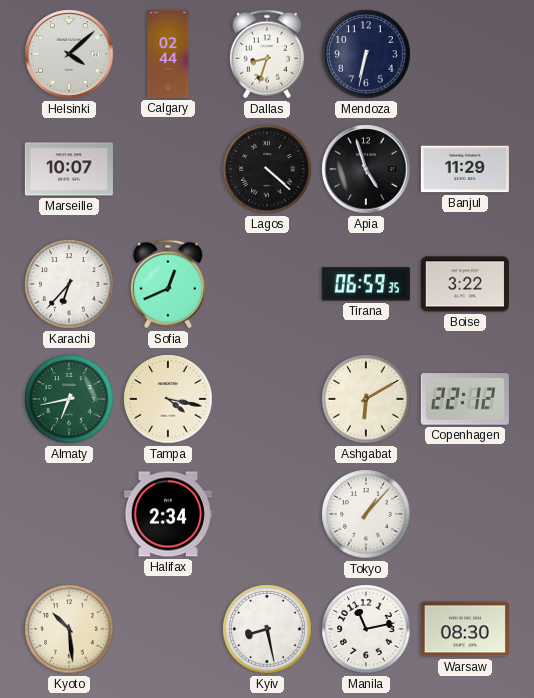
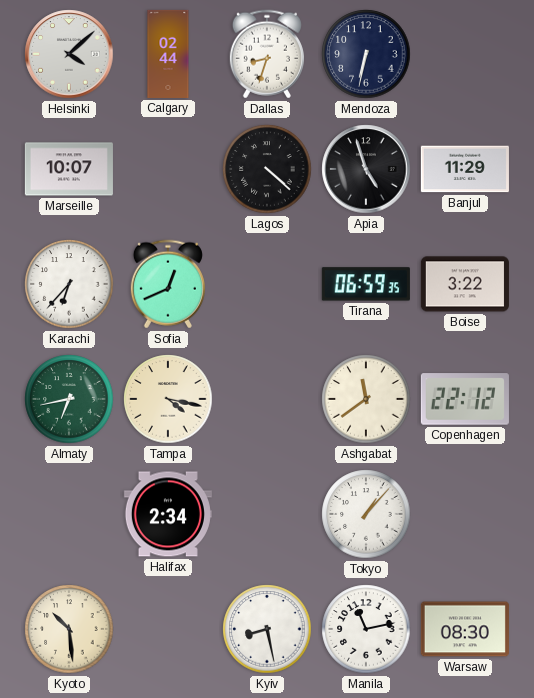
Ashgabat: 6:10 -> 11:39 (366, 399)
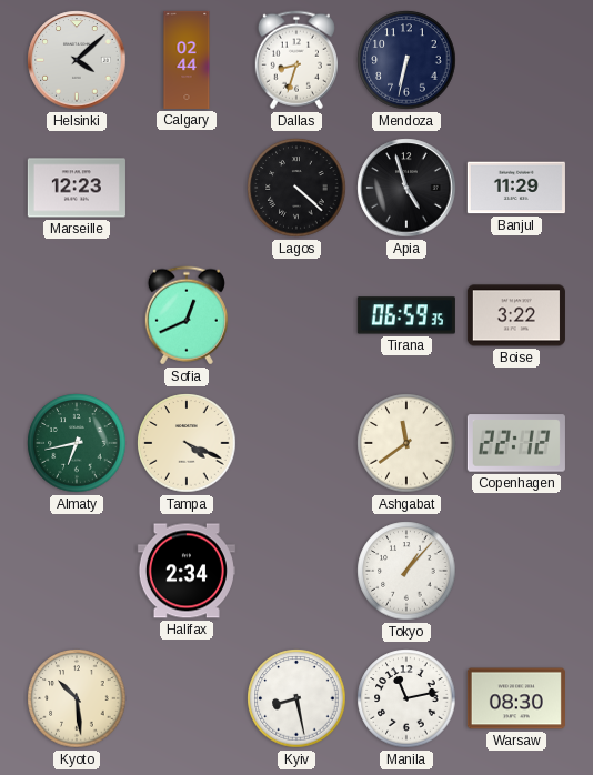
Marseille: 10:07 -> 12:23 (77, 188)
Karachi: 6:37 -> none (69, 284)
Tampa: 4:17 -> 4:19 (187, 443)
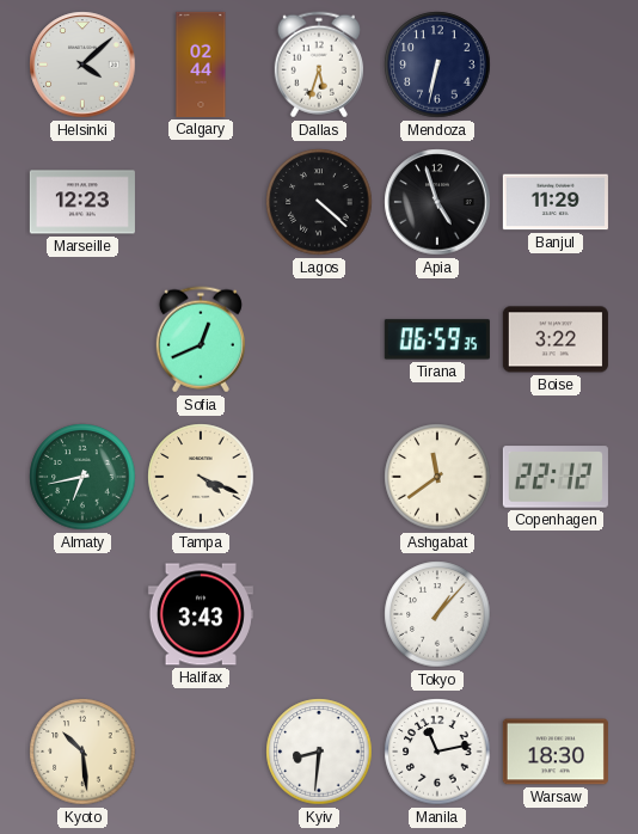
Dallas: 8:33 -> 5:33 (319, 65)
Halifax: 2:34 -> 3:43 (201, 614)
Kyiv: 8:28 -> 8:31 (319, 752)
Warsaw: 08:30 -> 18:30 (556, 752)
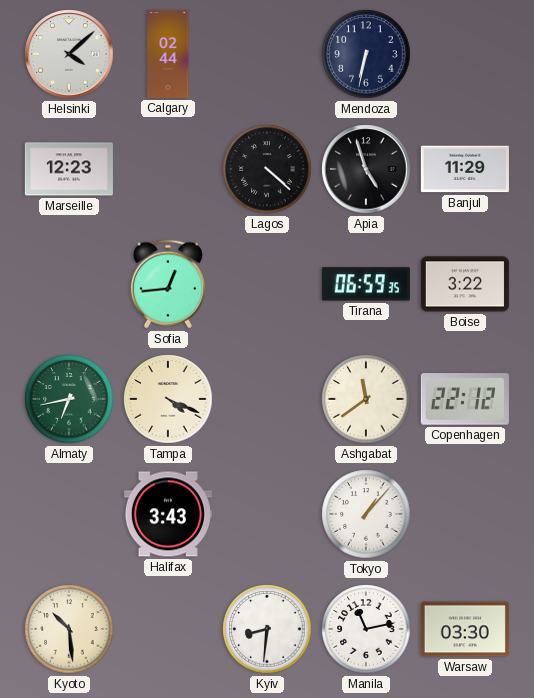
Dallas: 5:33 -> none (319, 65)
Sofia: 12:41 -> 12:44 (168, 284)
Warsaw: 18:30 -> 03:30 (465, 629)
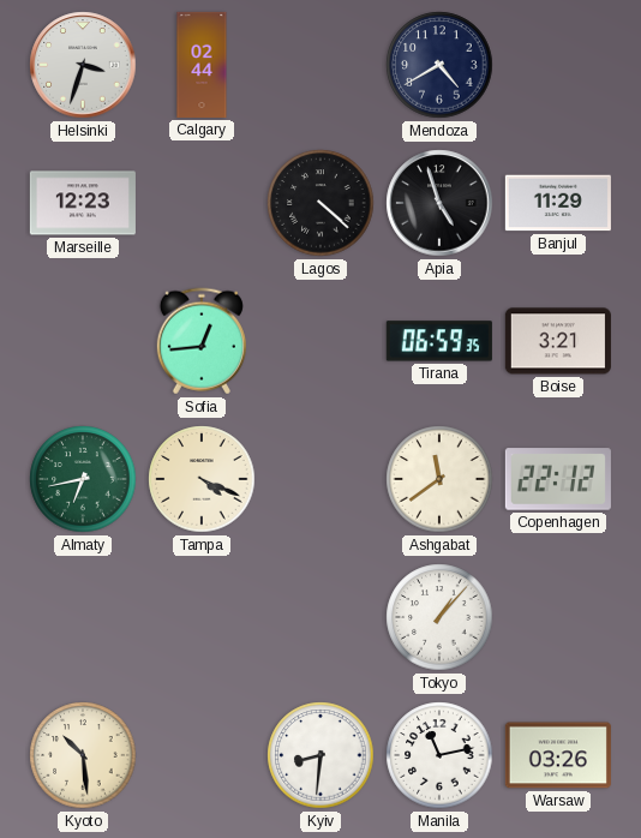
Helsinki: 4:08 -> 3:33 (83, 65)
Mendoza: 6:32 -> 4:40 (439, 65)
Boise: 3:22 -> 3:21 (558, 341)
Halifax: 3:43 -> none (168, 514)
Warsaw: 03:30 -> 03:26 (558, 755)
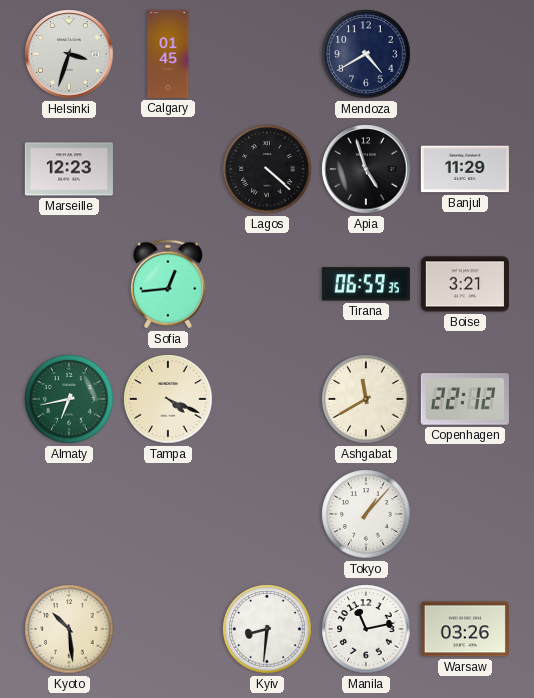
Calgary: 02:44 -> 01:45 (168, 54)
Ashgabat: 11:39 -> 11:40 (366, 399)
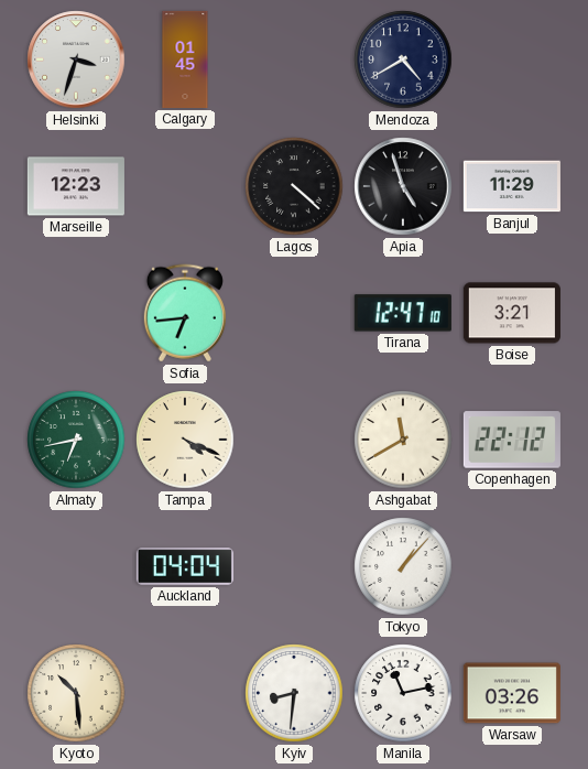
Sofia: 12:44 -> 6:44 (185, 313)
Tirana: 06:59 -> 12:47 (403, 313)
Auckland: none -> 04:04 (185, 566)
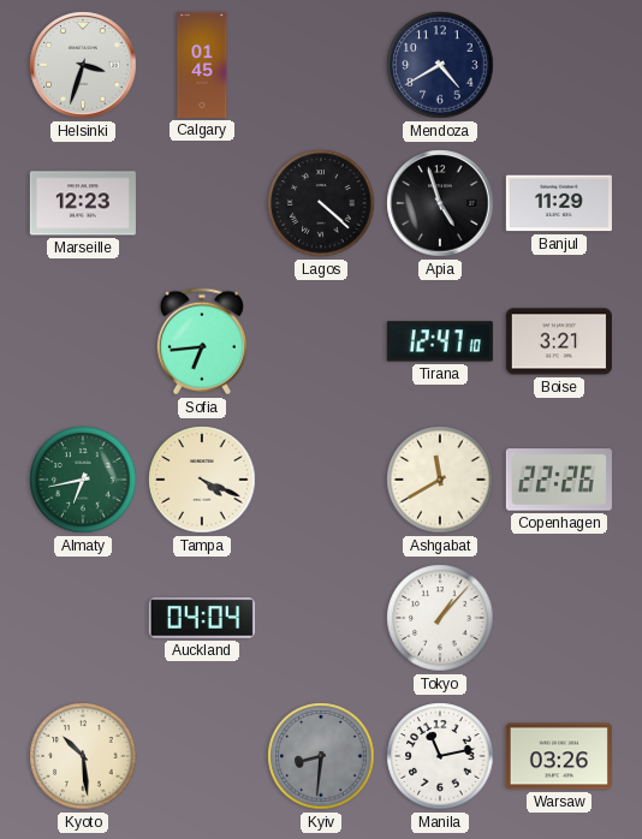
Copenhagen: 22:12 -> 22:26 (559, 480)
Kyiv dial: white -> grey (321, 756)
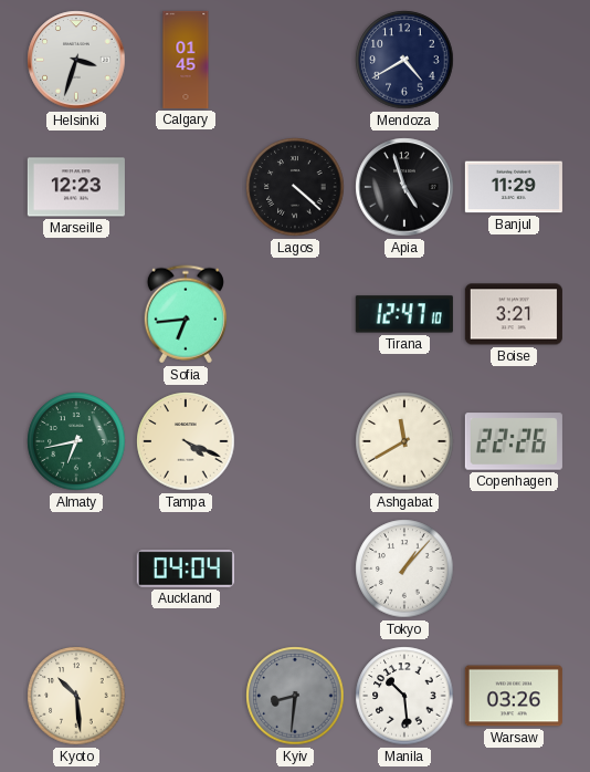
Manila: 11:13 -> 10:29 (404, 696)
